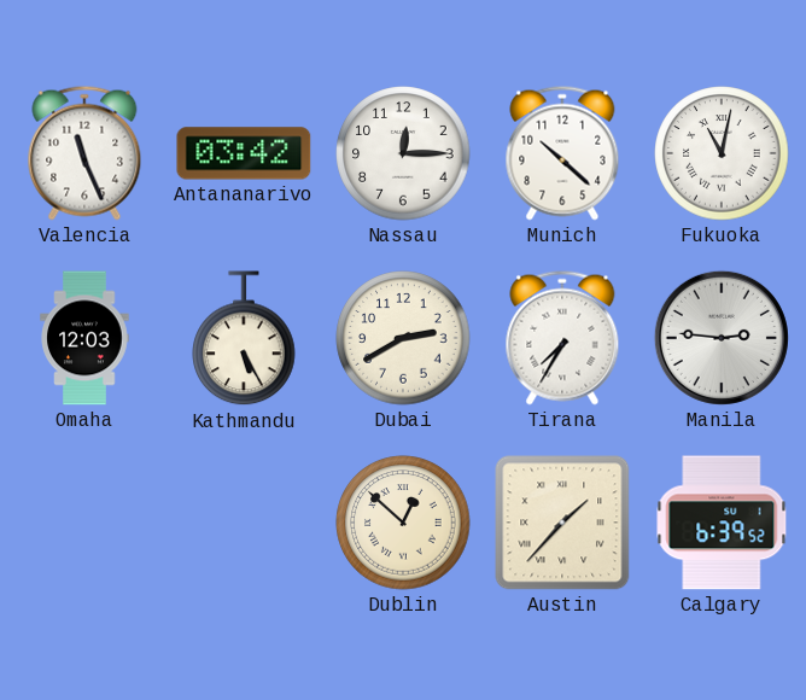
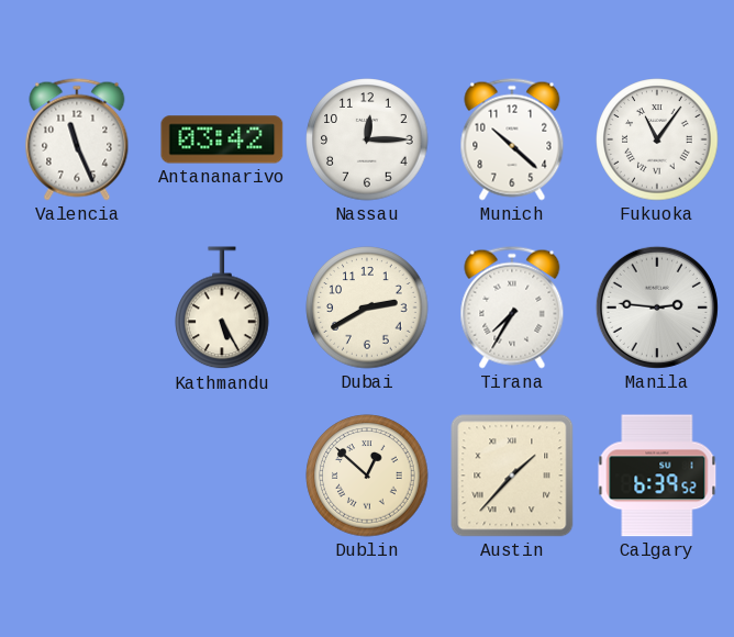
Fukuoka: 11:02 -> 11:06 (657, 139)
Omaha: 12:03 -> none (84, 338)
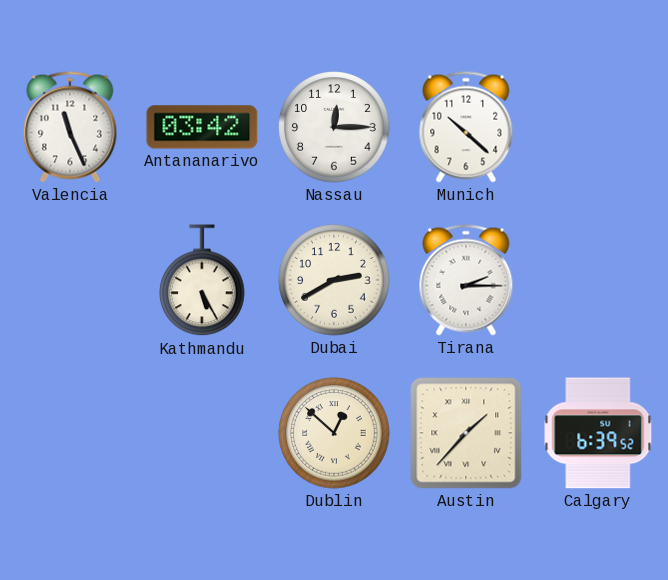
Fukuoka: 11:06 -> none (657, 139)
Tirana: 7:35 -> 2:15 (466, 280)
Manila: 2:46 -> none (657, 308)
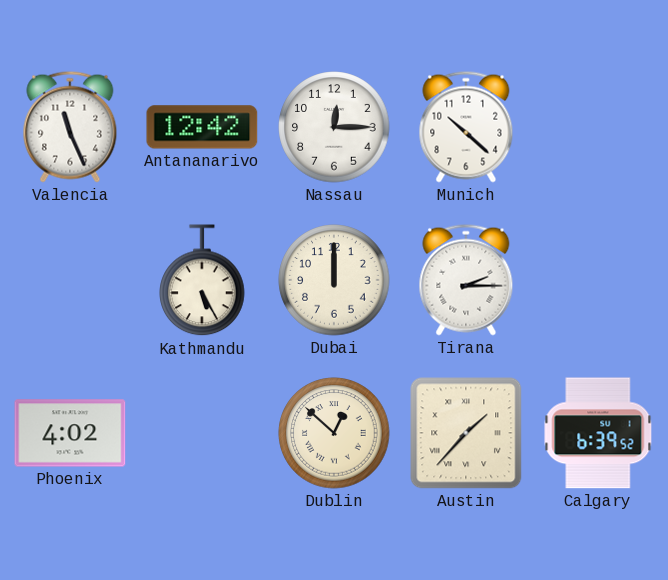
Antananarivo: 03:42 -> 12:42 (202, 127)
Dubai: 2:40 -> 12:00 (334, 280)
Phoenix: none -> 4:02 (70, 433)
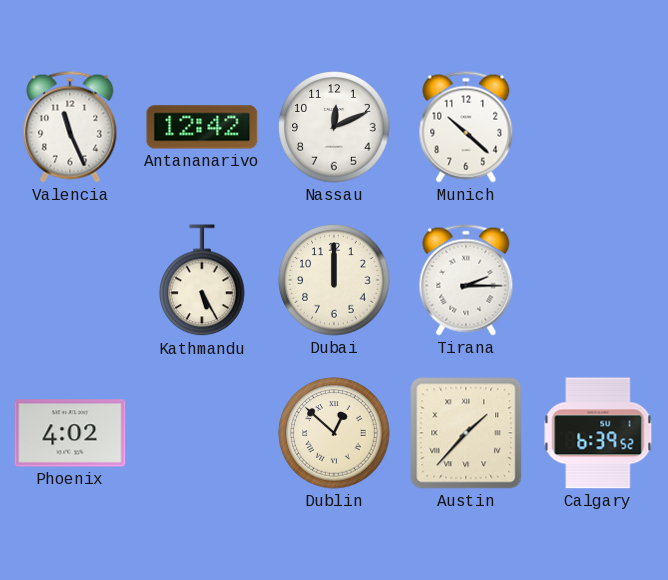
Nassau: 12:15 -> 12:11 (334, 127)
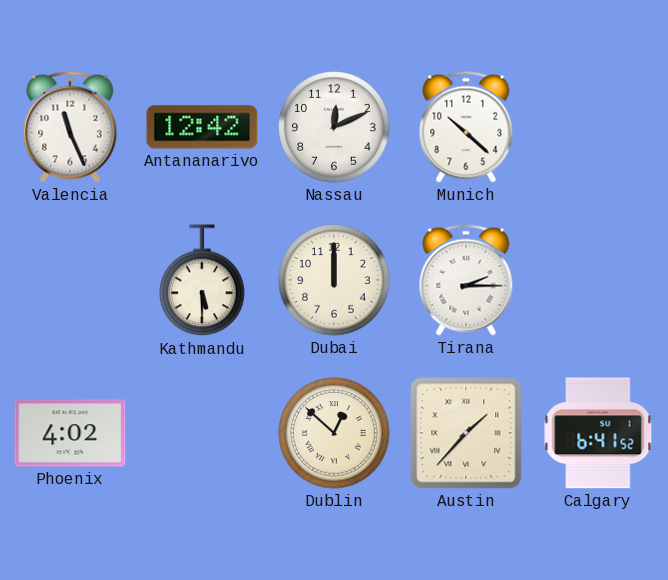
Kathmandu: 5:25 -> 5:30 (202, 281)
Calgary: 6:39 -> 6:41 (598, 433)
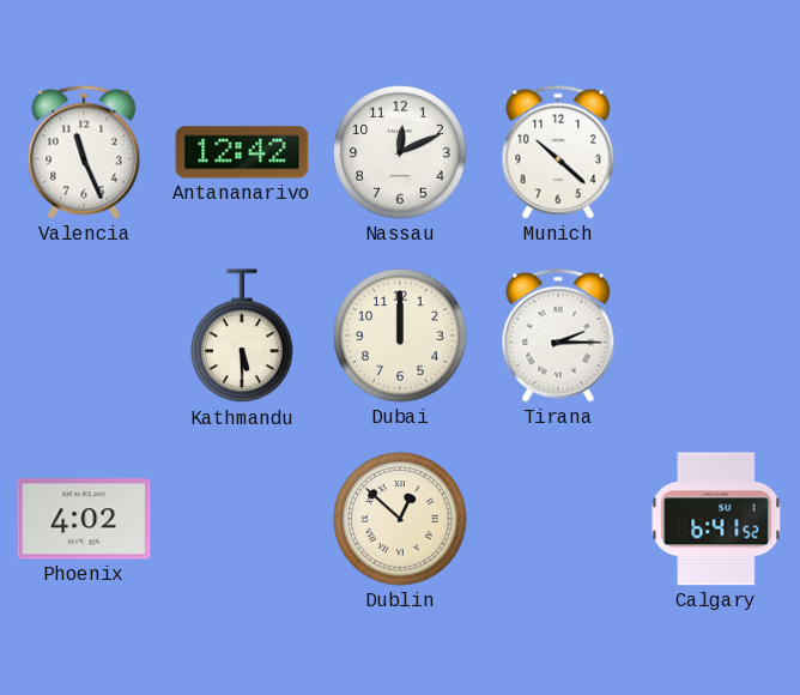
Austin: 1:37 -> none (466, 433)
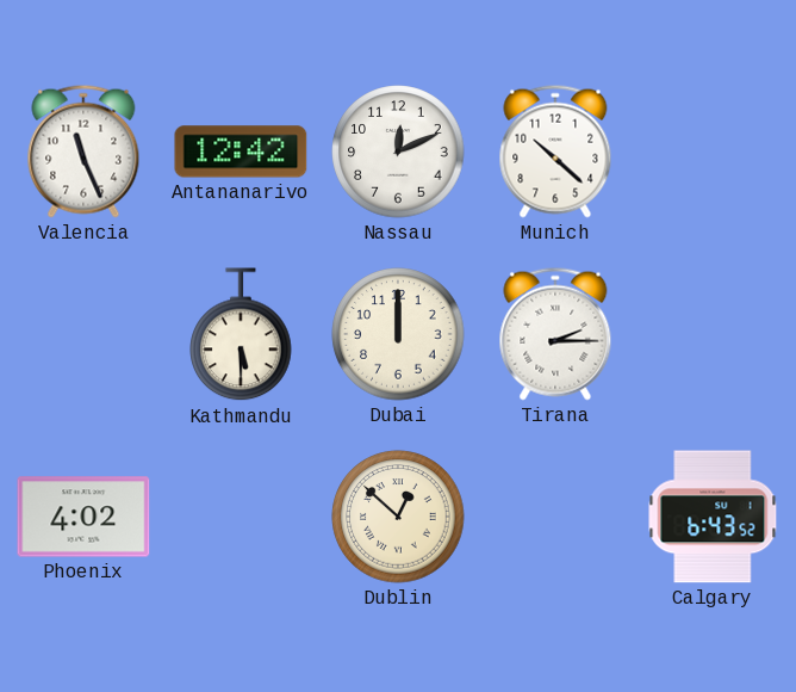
Calgary: 6:41 -> 6:43 (713, 517)
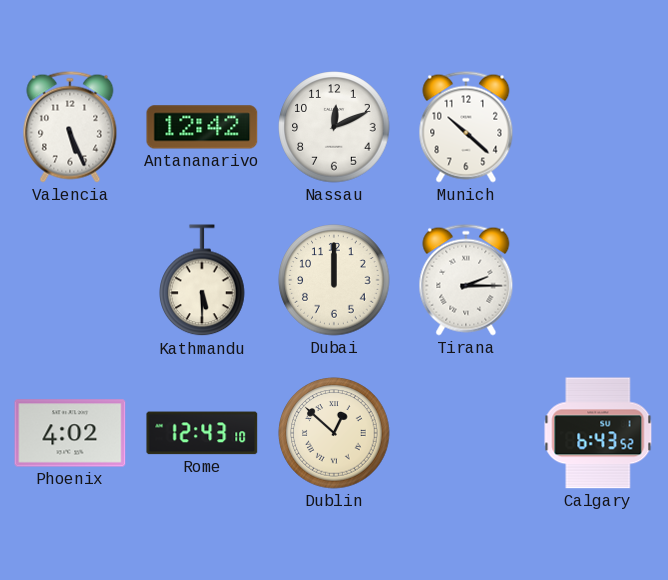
Valencia: 11:26 -> 5:26 (70, 127)
Rome: none -> 12:43 (202, 433)
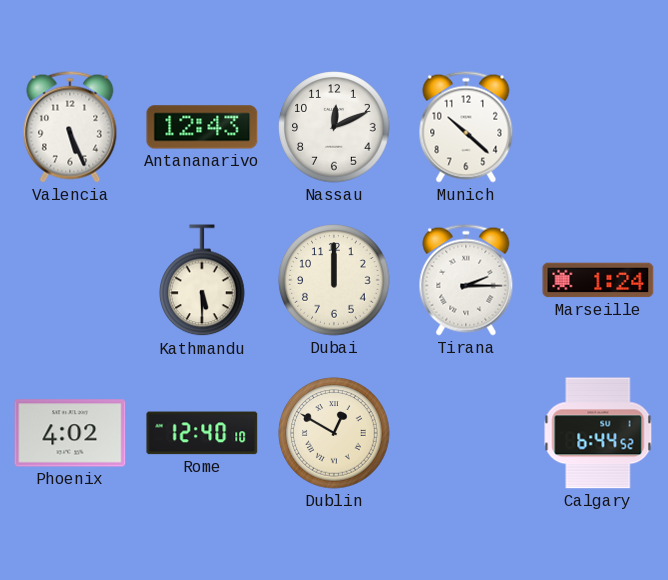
Antananarivo: 12:42 -> 12:43 (202, 127)
Marseille: none -> 1:24 (598, 280)
Rome: 12:43 -> 12:40 (202, 433)
Dublin: 12:52 -> 12:50 (334, 433)
Calgary: 6:43 -> 6:44 (598, 433)
